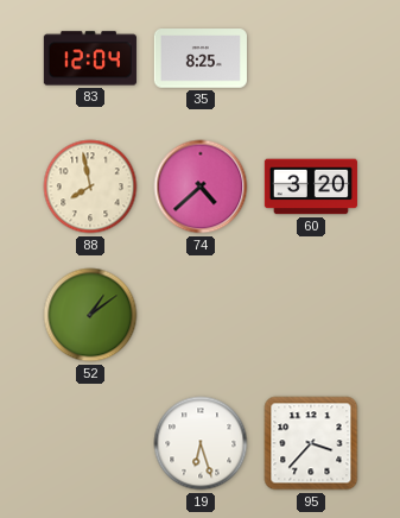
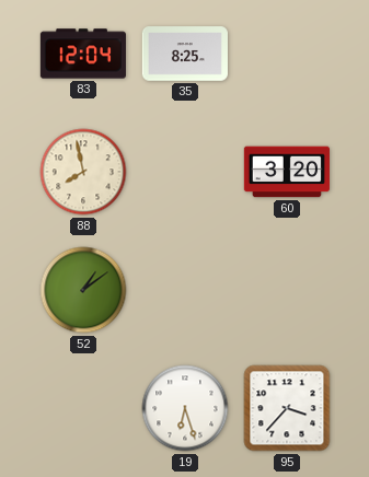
74: 4:38 -> none (201, 187)
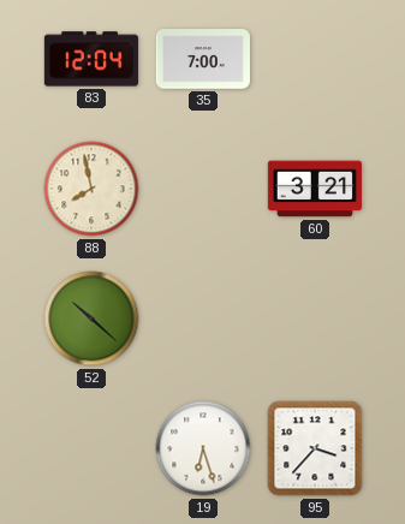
35: 8:25 -> 7:00 (203, 59)
60: 3:20 -> 3:21 (315, 189)
52: 1:09 -> 10:22 (91, 318)
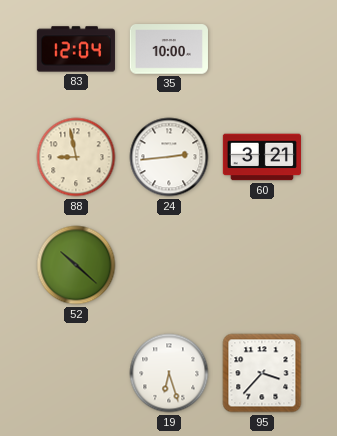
35: 7:00 -> 10:00 (169, 49)
88: 7:58 -> 8:58 (76, 157)
24: none -> 2:44 (169, 157)
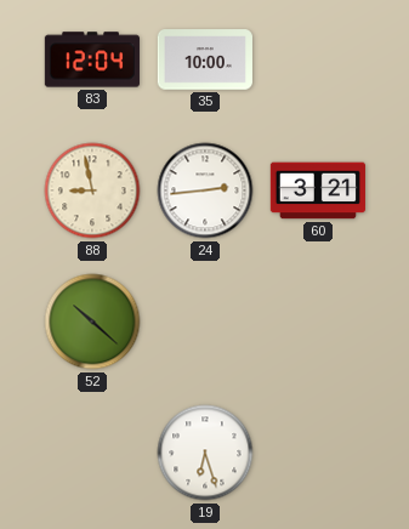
95: 3:37 -> none (262, 373)
